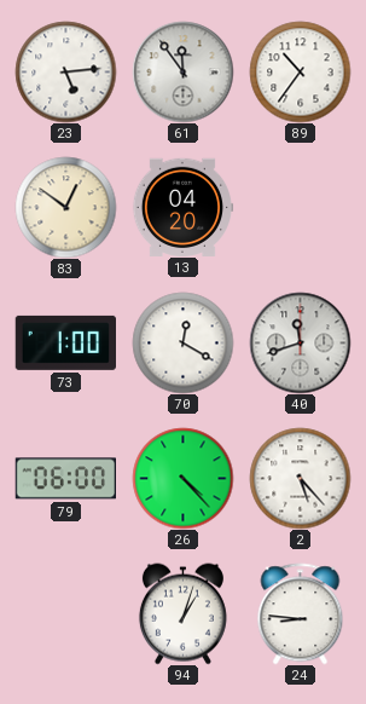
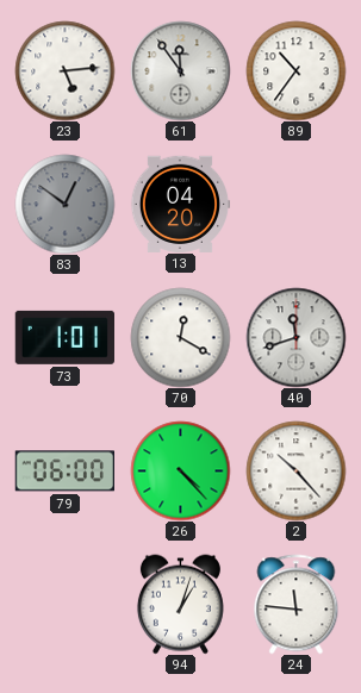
83 dial: cream -> grey (64, 204)
73: 1:00 -> 1:01 (64, 337)
2: 5:23 -> 10:23 (295, 470)
24: 8:46 -> 11:46 (297, 604)
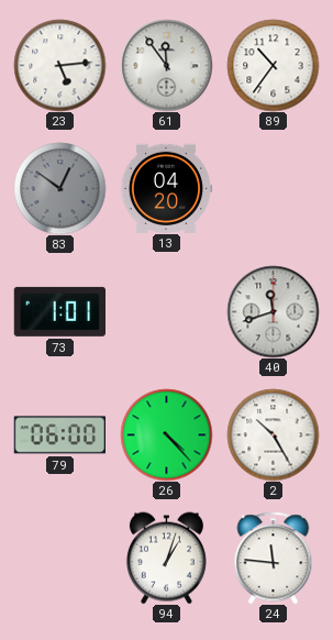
70: 12:20 -> none (180, 337)
2: 10:23 -> 10:25 (273, 434)
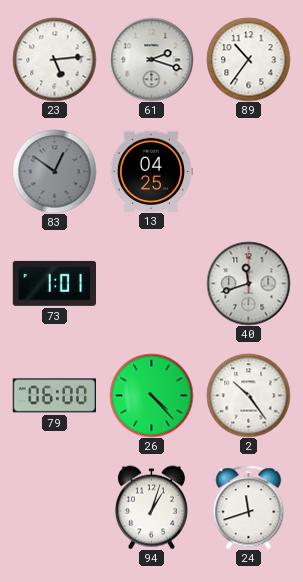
61: 11:54 -> 2:18 (151, 59)
13: 04:20 -> 04:25 (151, 171)
2: 10:25 -> 10:24 (248, 395)
24: 11:46 -> 11:42 (249, 507)
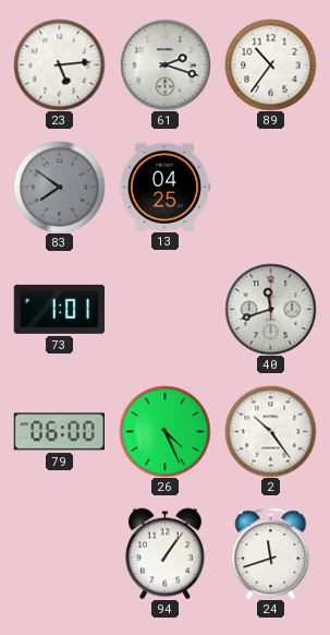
83: 12:51 -> 7:51 (59, 187)
26: 4:23 -> 4:26 (164, 431)
94: 1:03 -> 1:06 (164, 553)
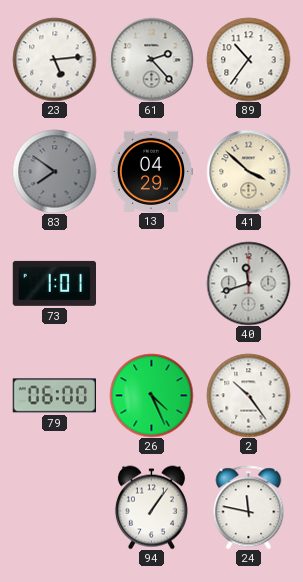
61: 2:18 -> 2:23 (151, 59)
13: 04:25 -> 04:29 (151, 171)
41: none -> 3:52 (248, 171)
24: 11:42 -> 11:47 (249, 507)
